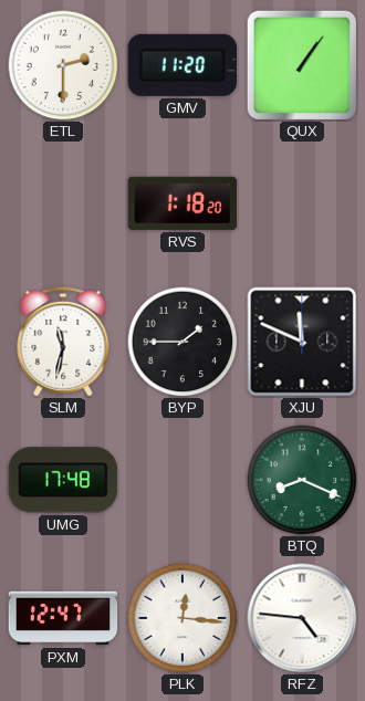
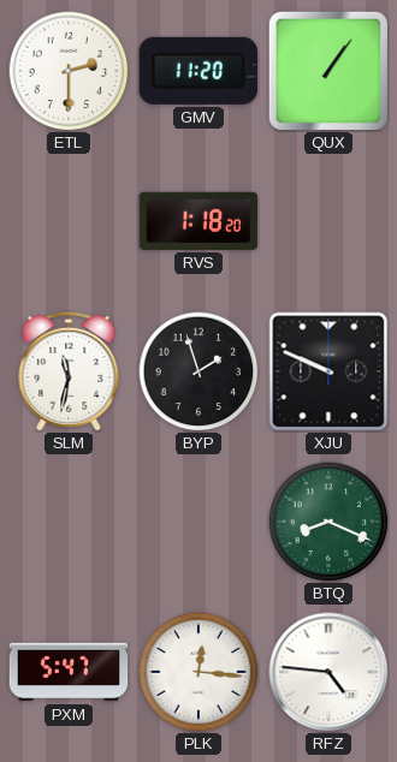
BYP: 1:45 -> 1:57 (198, 371)
XJU: 11:49 -> 9:49 (328, 371)
UMG: 17:48 -> none (63, 480)
PXM: 12:47 -> 5:47 (69, 672)
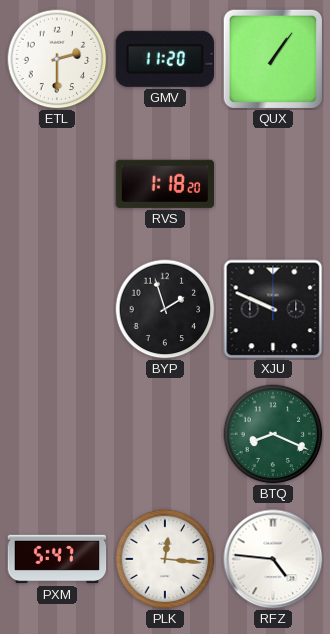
SLM: 11:32 -> none (69, 371)
